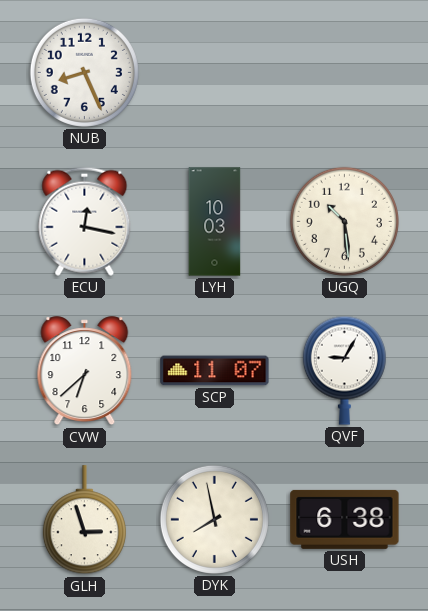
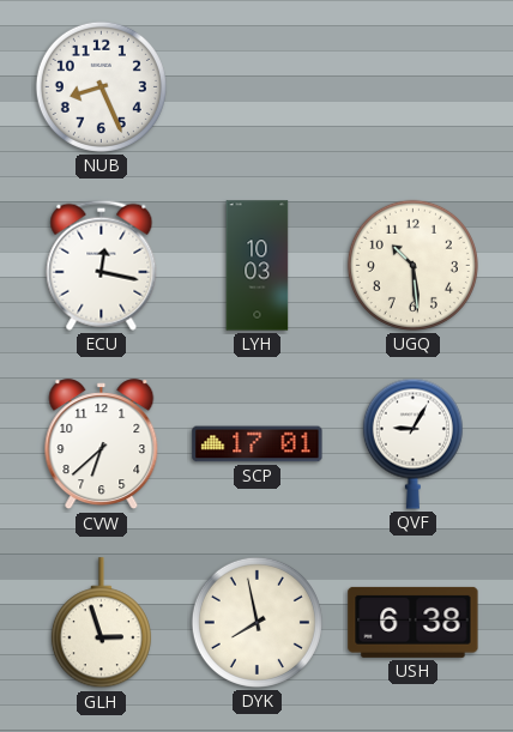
SCP: 11:07 -> 17:01 (258, 444)
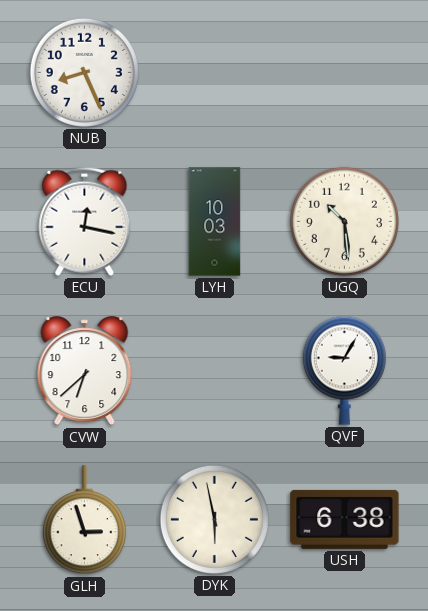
SCP: 17:01 -> none (258, 444)
DYK: 7:58 -> 5:58 (214, 519)
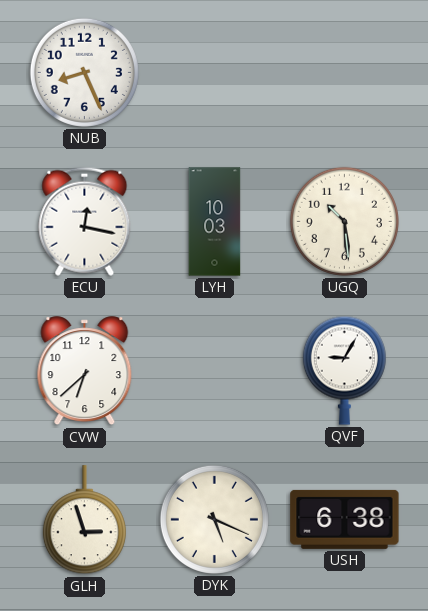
DYK: 5:58 -> 5:19 (214, 519)
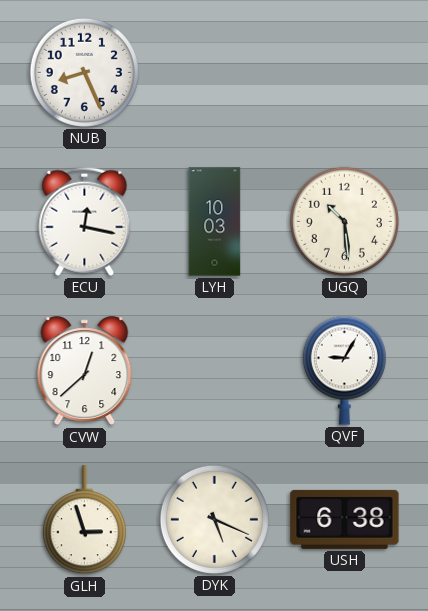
CVW: 6:38 -> 12:38 (85, 371)
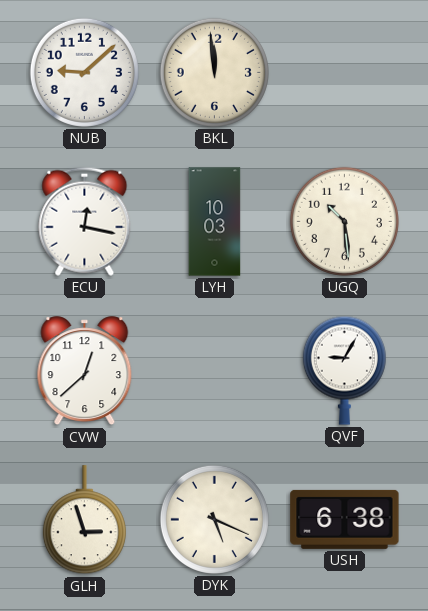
NUB: 8:26 -> 9:08 (84, 72)
BKL: none -> 11:59 (214, 72)
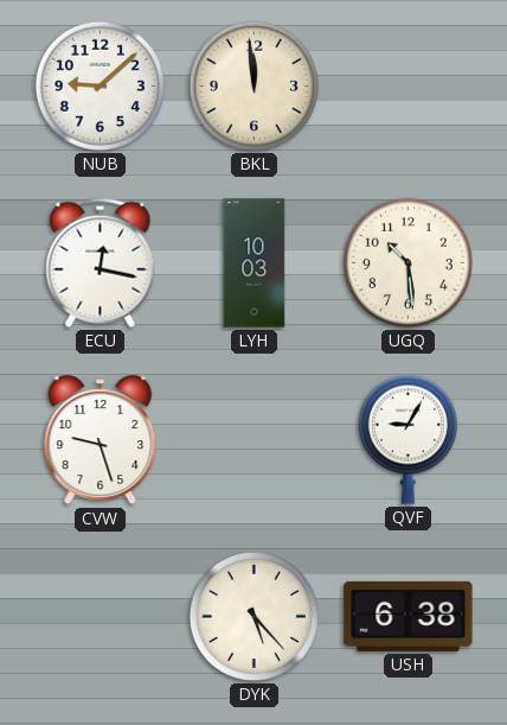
CVW: 12:38 -> 9:27 (101, 440)
GLH: 2:57 -> none (84, 520)
DYK: 5:19 -> 5:23 (254, 616)
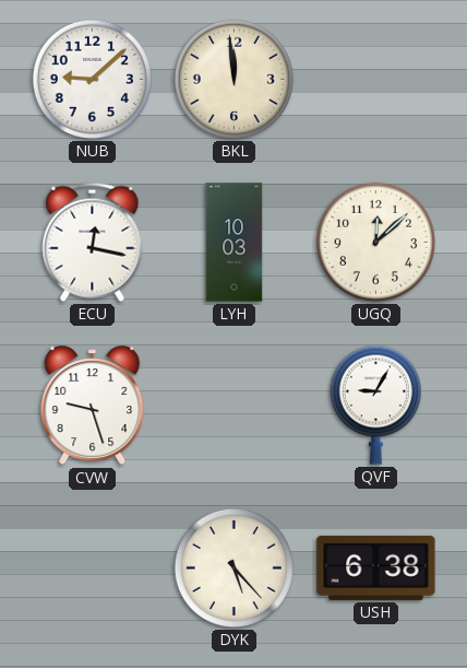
UGQ: 10:29 -> 12:08 (375, 242)
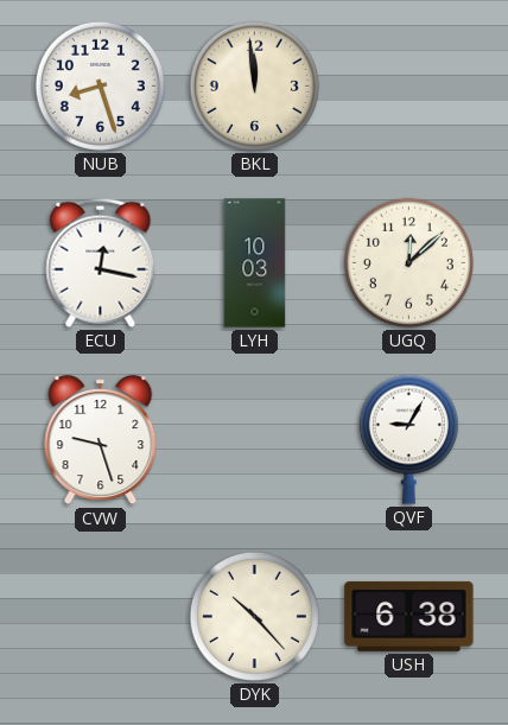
NUB: 9:08 -> 8:27 (100, 85)
DYK: 5:23 -> 10:23 (254, 616)
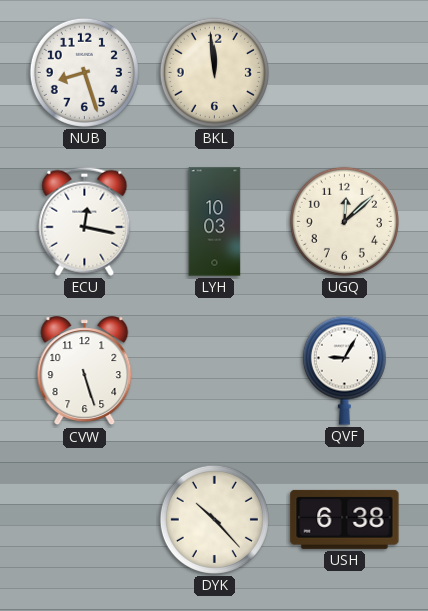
CVW: 9:27 -> 5:27 (85, 371)
